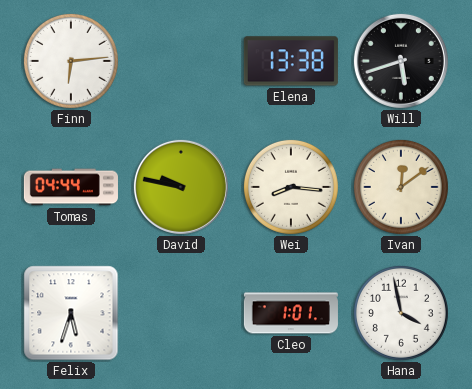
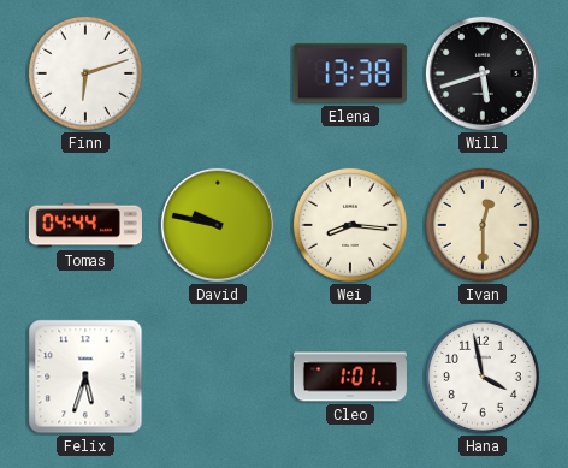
Finn: 6:14 -> 6:12 (85, 73)
Ivan: 12:09 -> 12:30 (483, 225)
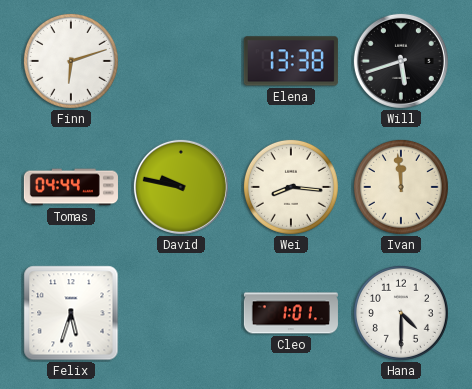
Ivan: 12:30 -> 11:59 (401, 187)
Hana: 3:58 -> 4:30 (401, 313)
